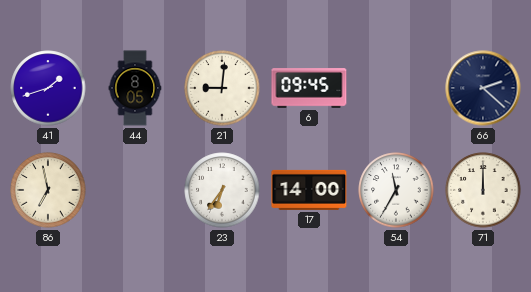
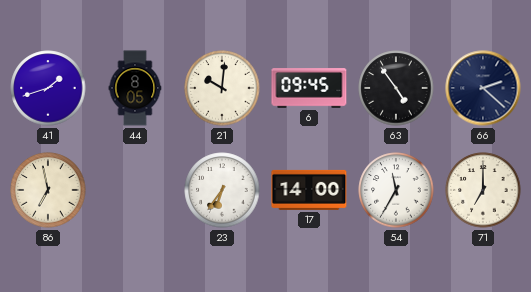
21: 9:01 -> 10:01 (222, 88)
63: none -> 4:54 (396, 88)
71: 12:00 -> 7:00 (483, 190)
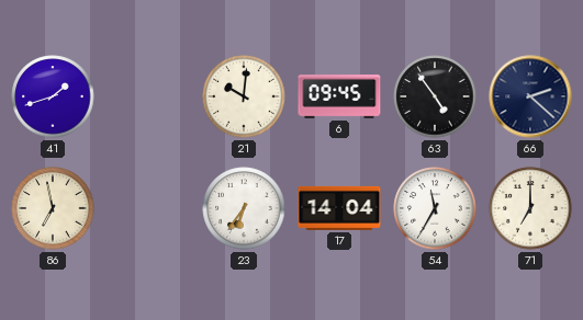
44: 8:05 -> none (135, 88)
17: 14:00 -> 14:04 (339, 208)
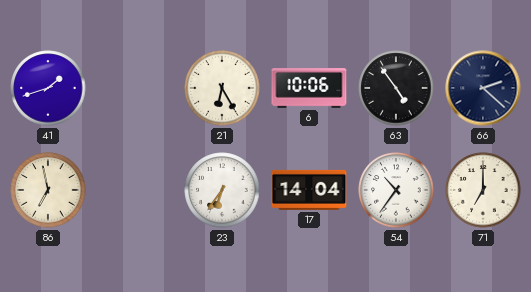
21: 10:01 -> 6:25 (222, 88)
6: 09:45 -> 10:06 (309, 88)
54: 11:35 -> 10:36 (396, 190)
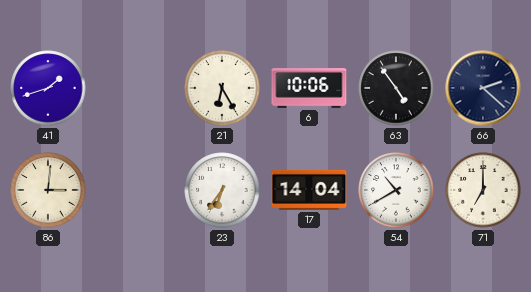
86: 6:58 -> 3:01 (48, 190)
54: 10:36 -> 10:40 (396, 190)
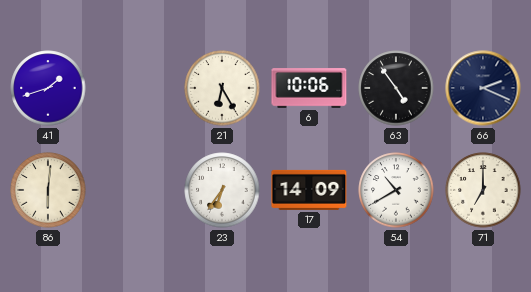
66: 2:22 -> 2:19 (483, 88)
86: 3:01 -> 6:01 (48, 190)
17: 14:04 -> 14:09 (309, 190)
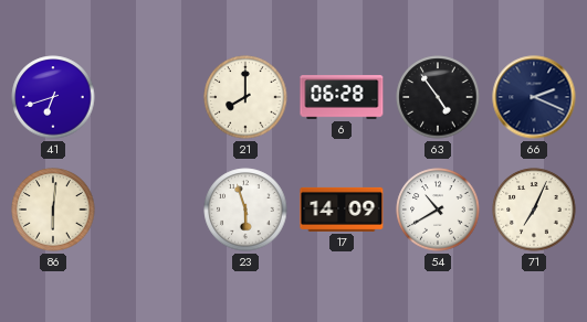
41: 1:42 -> 6:42 (53, 97)
21: 6:25 -> 8:00 (245, 97)
6: 10:06 -> 06:28 (342, 97)
23: 6:36 -> 5:57 (245, 210)
71: 7:00 -> 7:04 (534, 210)
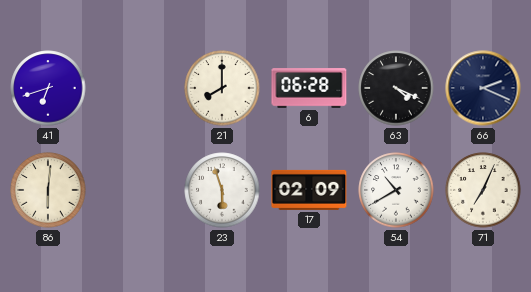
63: 4:54 -> 4:19 (396, 88)
17: 14:09 -> 02:09 (309, 190)
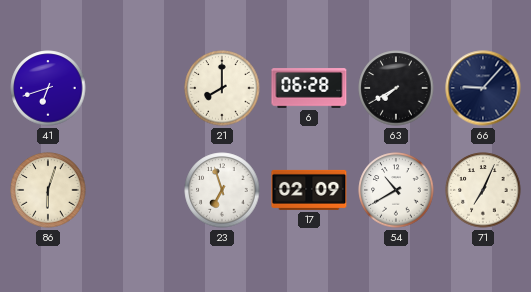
63: 4:19 -> 7:40 (396, 88)
66: 2:19 -> 9:07 (483, 88)
86: 6:01 -> 6:03 (48, 190)
23: 5:57 -> 6:57 (222, 190)
